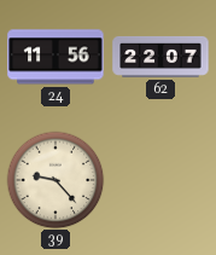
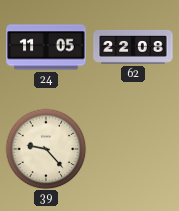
24: 11:56 -> 11:05 (46, 47)
62: 22:07 -> 22:08 (133, 47)
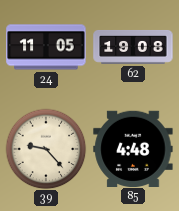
62: 22:08 -> 19:08 (133, 47)
85: none -> 4:48 (133, 148)
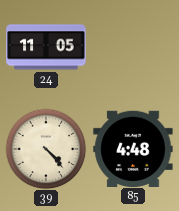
62: 19:08 -> none (133, 47)
39: 9:23 -> 4:23 (46, 149)
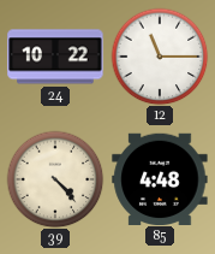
24: 11:05 -> 10:22 (55, 57)
12: none -> 11:15 (160, 57)
